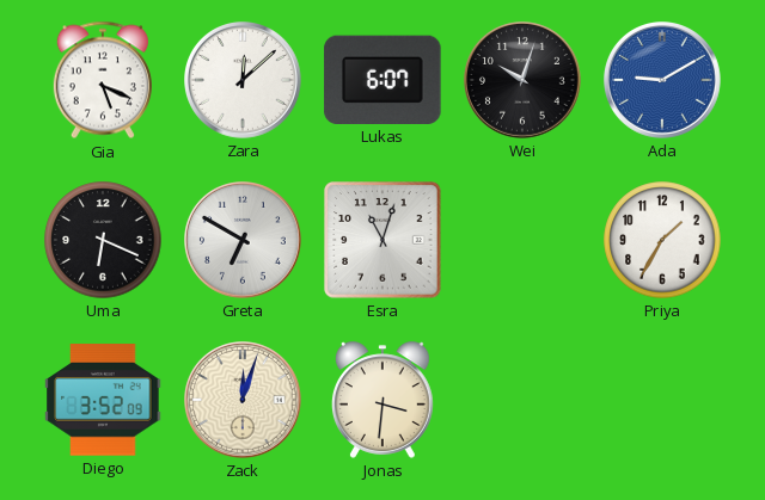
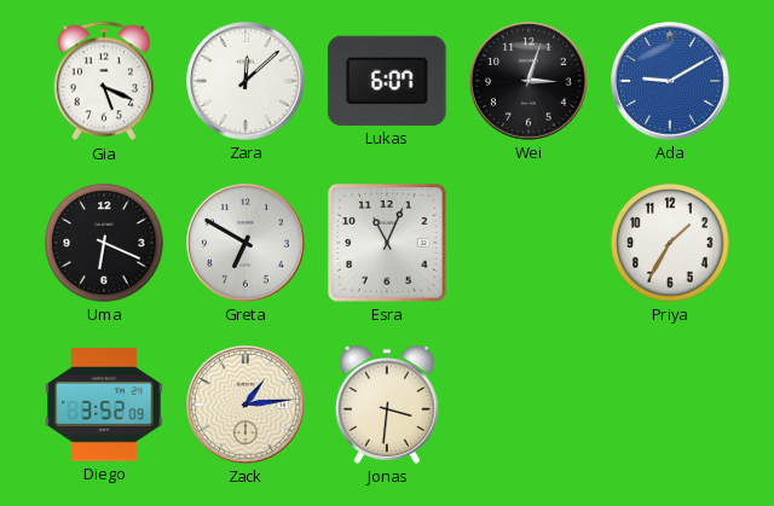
Wei: 10:03 -> 3:03 (530, 82)
Esra: 11:03 -> 11:04 (387, 243)
Zack: 12:03 -> 1:14 (247, 406)
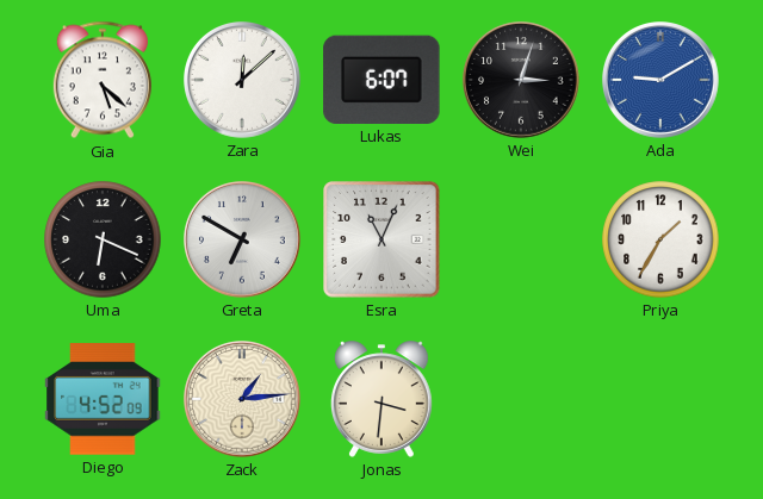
Gia: 5:19 -> 5:22 (103, 80)
Diego: 3:52 -> 4:52 (103, 399)
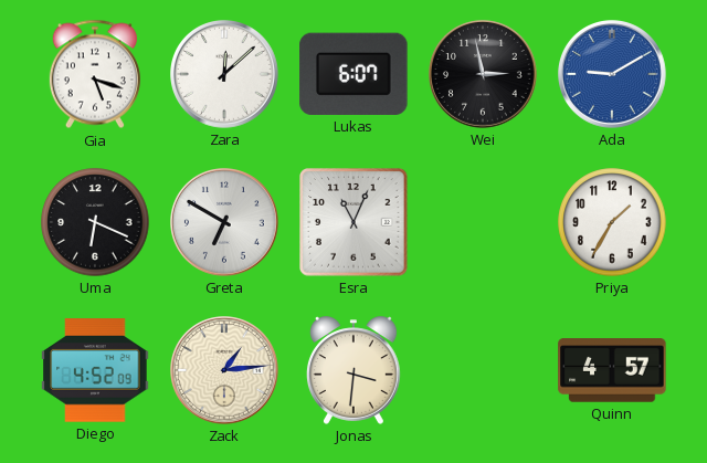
Gia: 5:22 -> 5:18 (95, 74)
Wei: 3:03 -> 2:58 (484, 75)
Quinn: none -> 4:57 (612, 370)
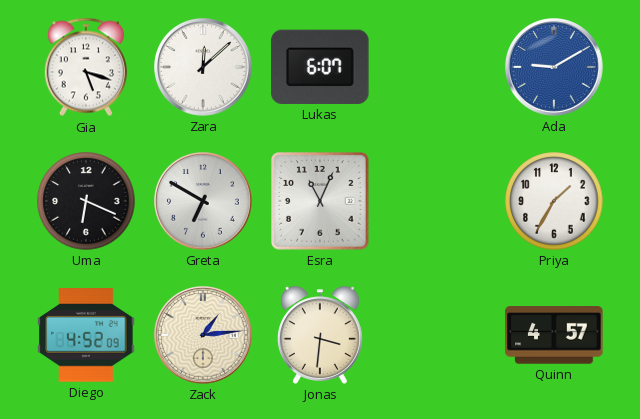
Wei: 2:58 -> none (484, 75)
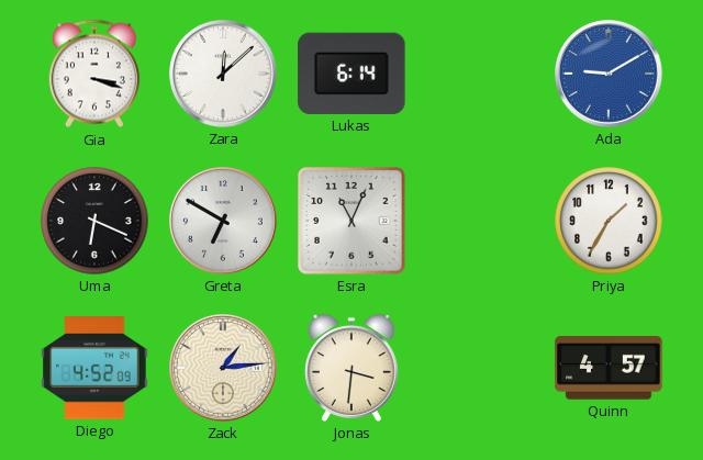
Gia: 5:18 -> 3:18 (94, 74)
Lukas: 6:07 -> 6:14 (351, 74)
